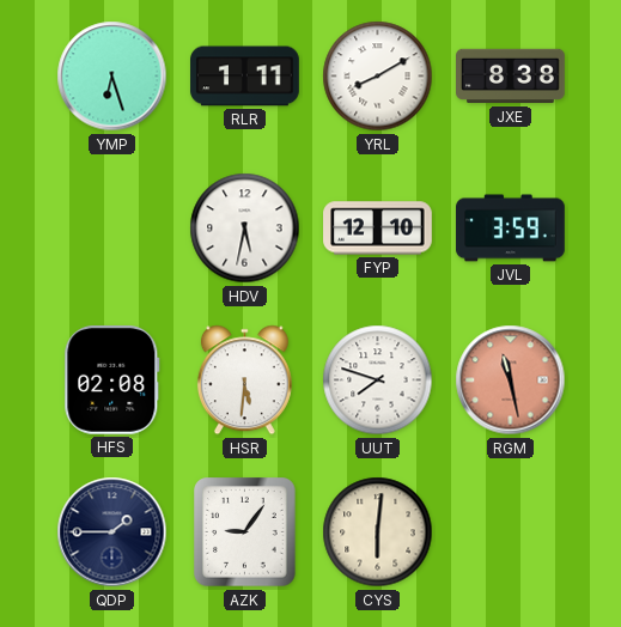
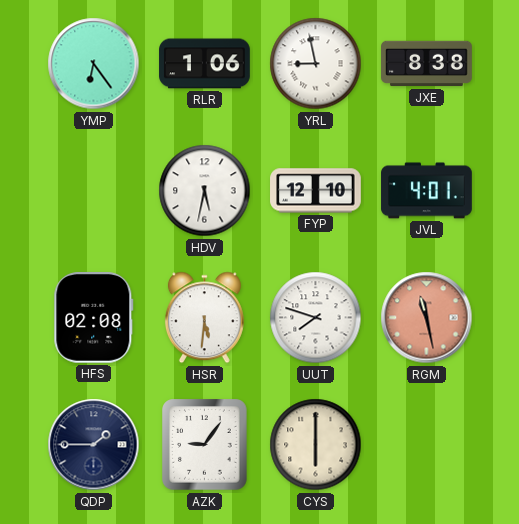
YMP: 6:27 -> 6:24 (94, 64)
RLR: 1:11 -> 1:06 (205, 64)
YRL: 8:10 -> 8:58 (316, 64)
JVL: 3:59 -> 4:01 (427, 191)
CYS: 6:01 -> 6:00 (316, 445)
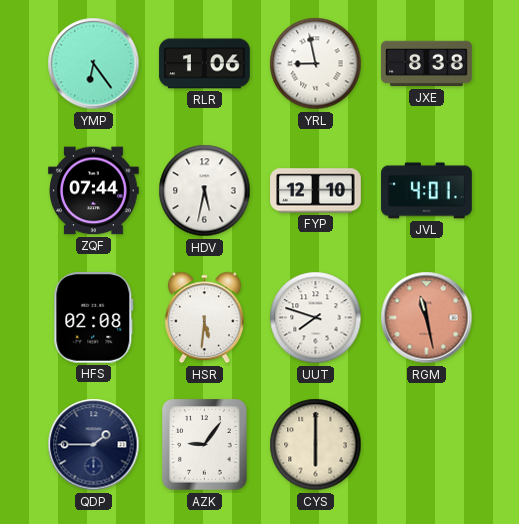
ZQF: none -> 07:44 (94, 191)
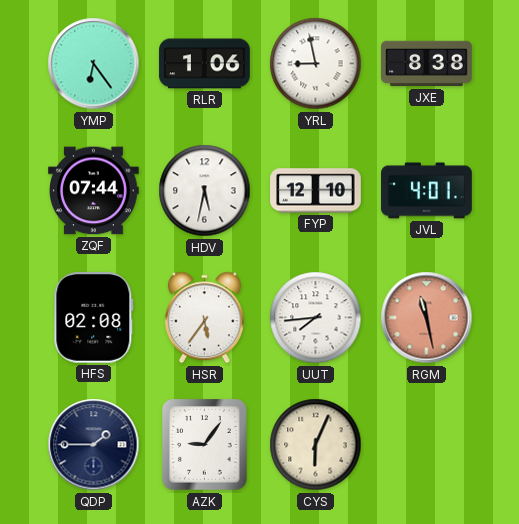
HSR: 5:31 -> 5:36 (204, 318)
UUT: 7:48 -> 7:44 (316, 318)
CYS: 6:00 -> 6:04 (316, 445)
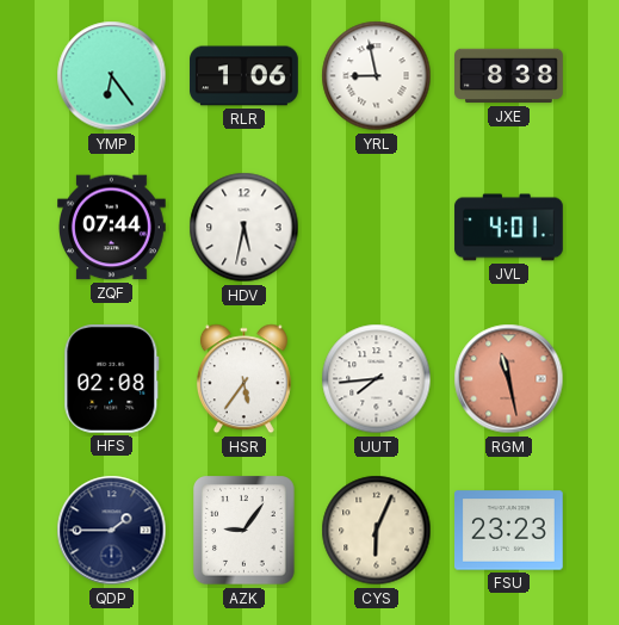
FYP: 12:10 -> none (316, 191)
FSU: none -> 23:23 (509, 531)
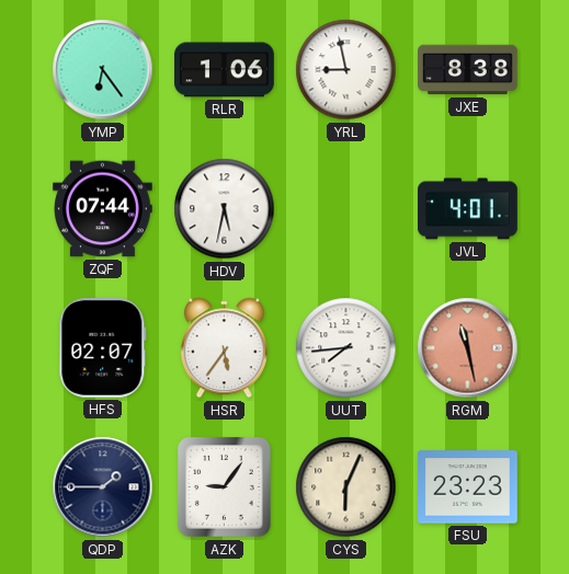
HFS: 02:08 -> 02:07 (103, 348)
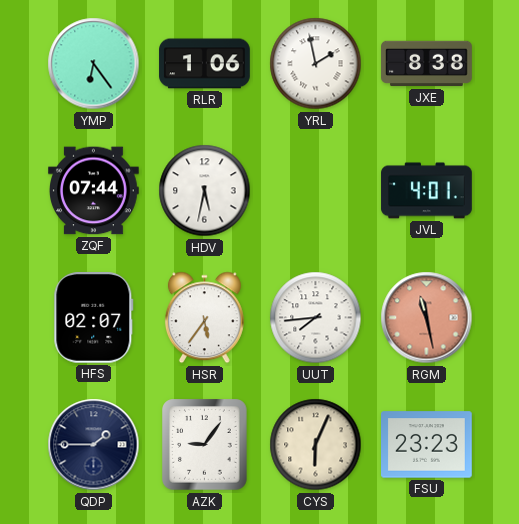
YRL: 8:58 -> 1:58 (316, 64)
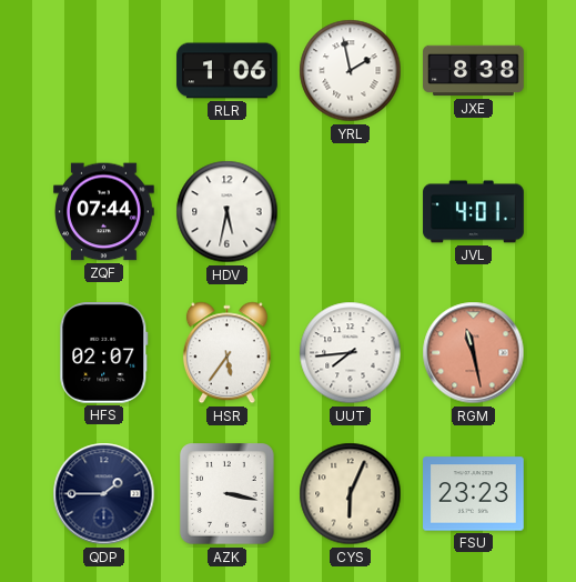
YMP: 6:24 -> none (94, 64)
AZK: 9:06 -> 3:17 (228, 494)
